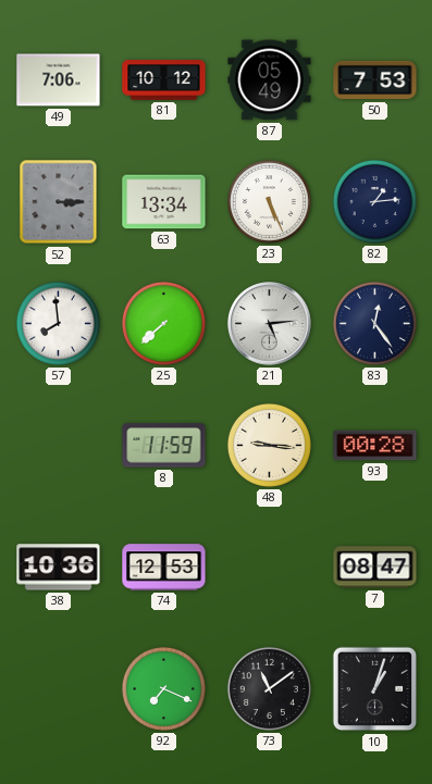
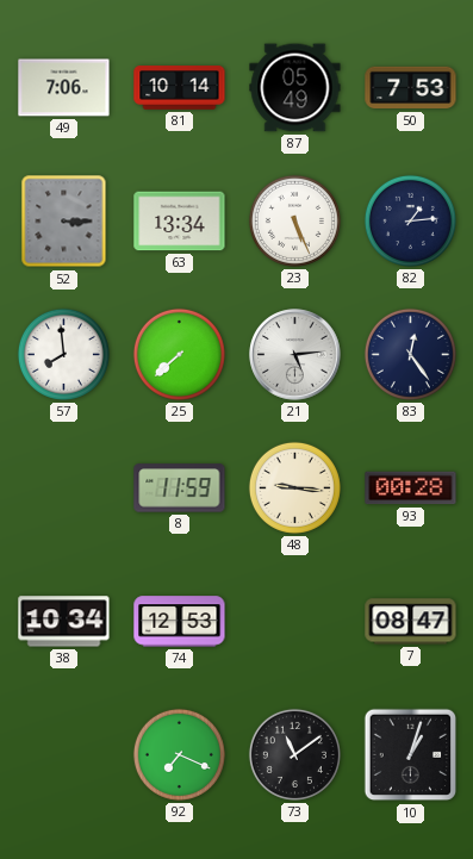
81: 10:12 -> 10:14 (180, 88)
38: 10:36 -> 10:34 (64, 622)
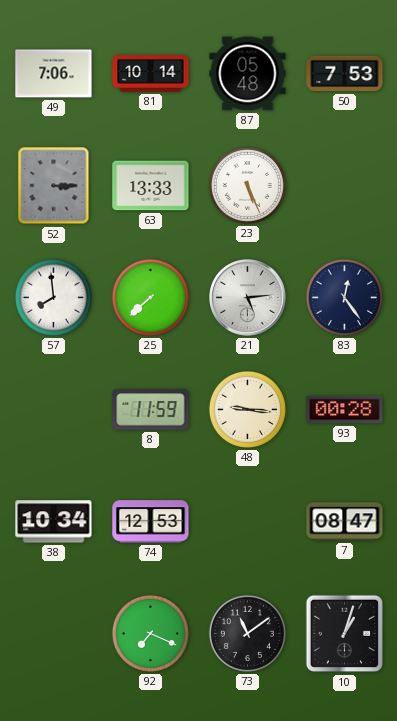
87: 05:49 -> 05:48 (248, 74)
63: 13:34 -> 13:33 (151, 186)
82: 1:14 -> none (410, 220)
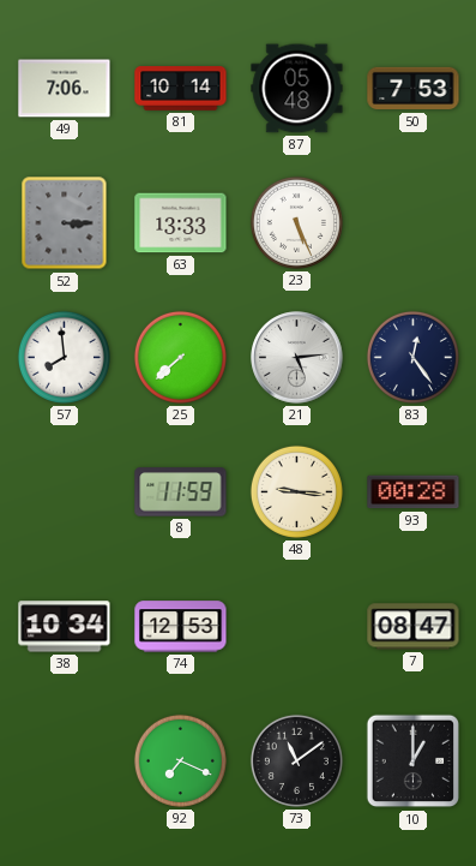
10: 1:03 -> 1:00 (414, 762)
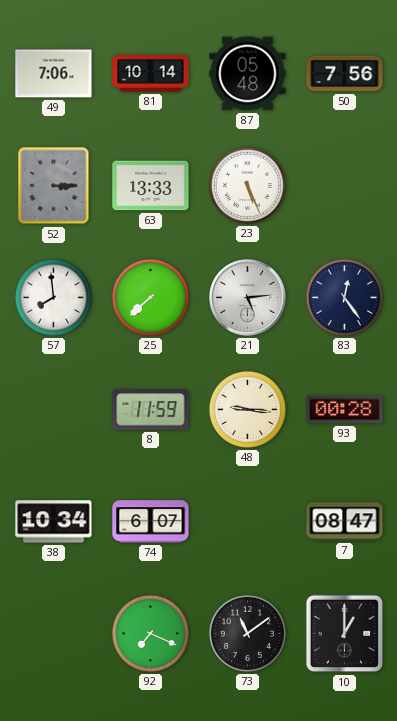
50: 7:53 -> 7:56 (345, 74)
74: 12:53 -> 6:07 (151, 522)
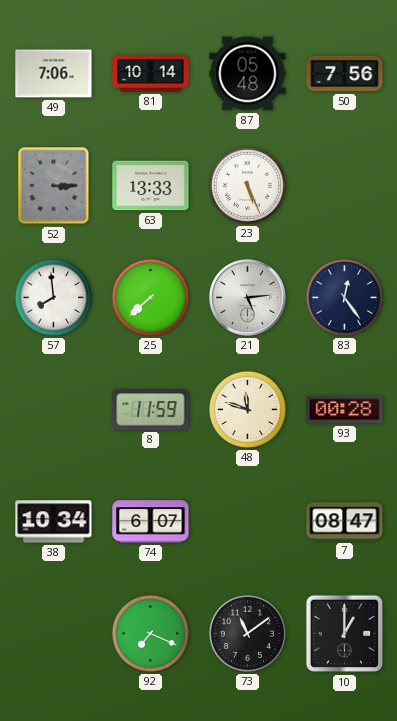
48: 9:16 -> 11:48 (247, 409)
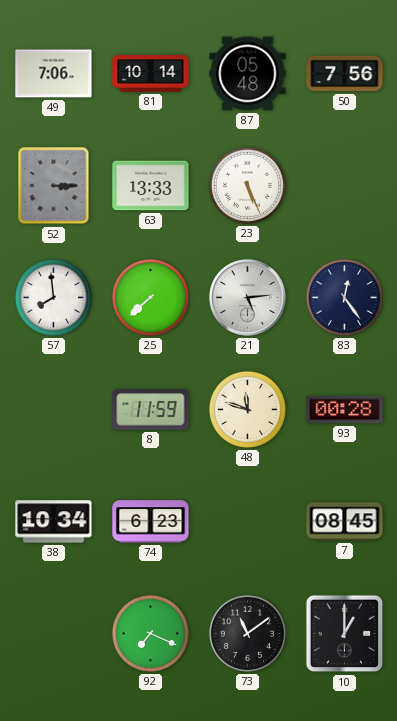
74: 6:07 -> 6:23 (151, 522)
7: 08:47 -> 08:45 (345, 522)
